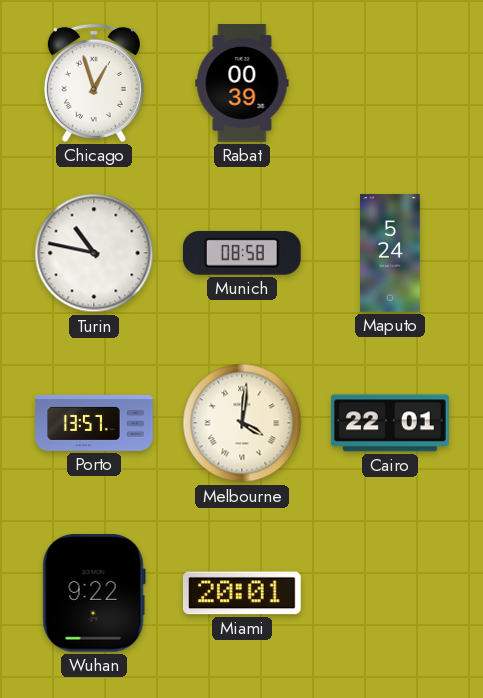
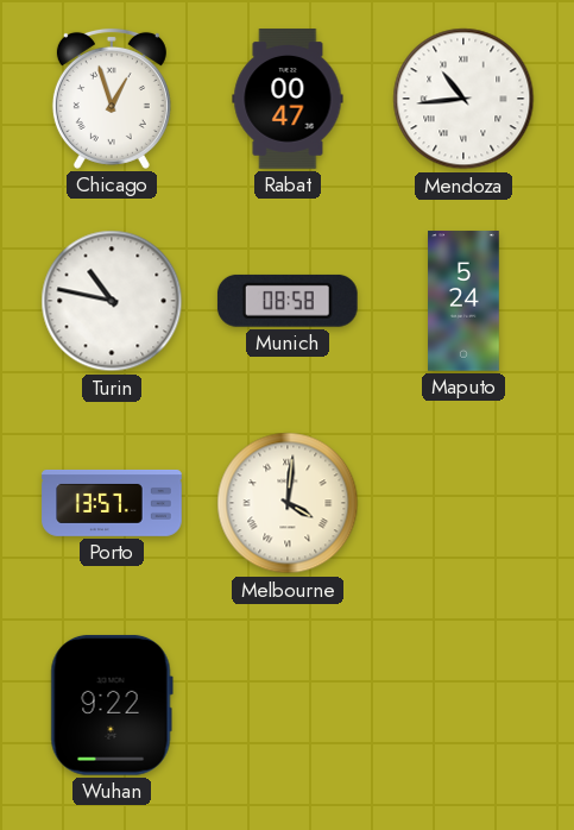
Rabat: 00:39 -> 00:47 (288, 99)
Mendoza: none -> 10:44 (463, 99)
Cairo: 22:01 -> none (390, 423)
Miami: 20:01 -> none (243, 593)
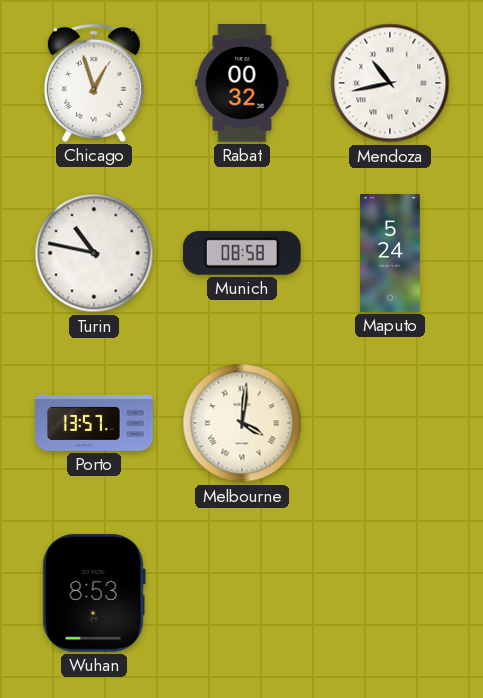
Rabat: 00:47 -> 00:32 (242, 83)
Mendoza: 10:44 -> 10:43 (390, 83)
Wuhan: 9:22 -> 8:53 (94, 593)
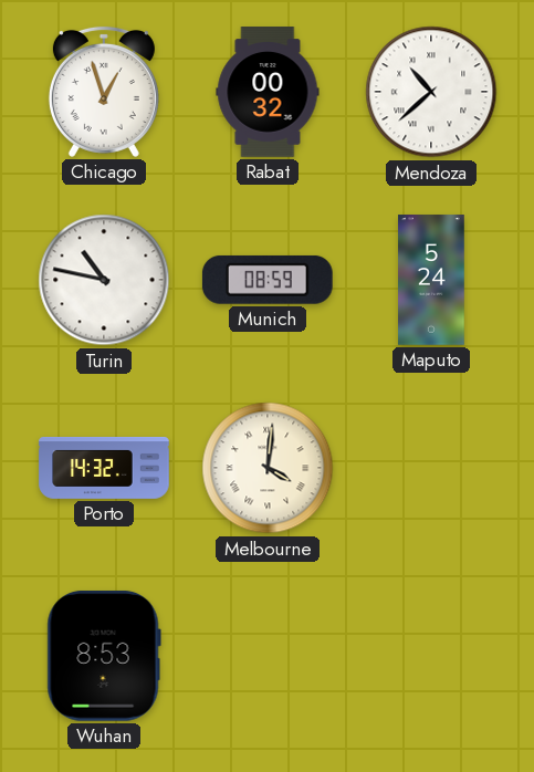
Mendoza: 10:43 -> 10:38 (431, 92)
Munich: 08:58 -> 08:59 (268, 280)
Porto: 13:57 -> 14:32 (104, 468)
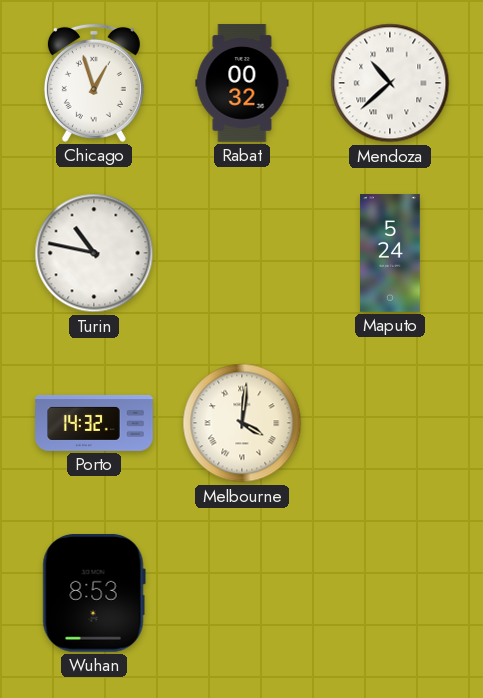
Munich: 08:59 -> none (268, 280)
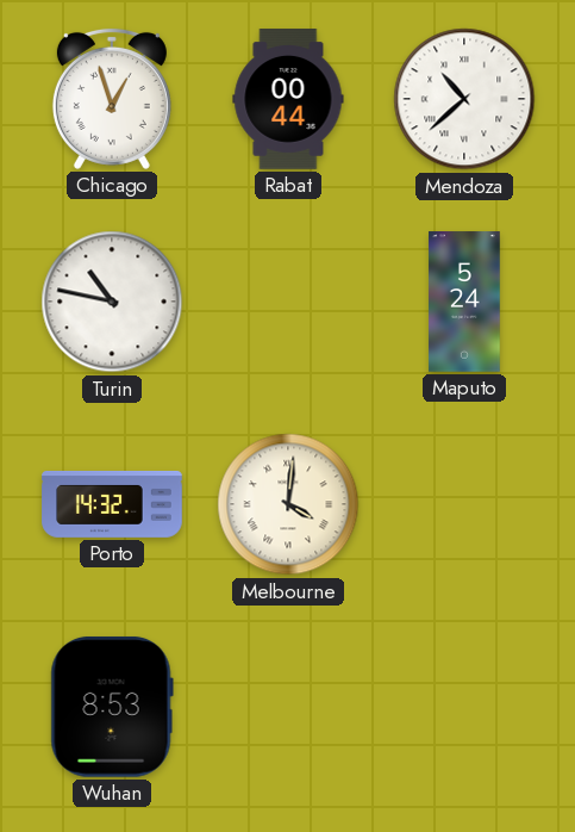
Rabat: 00:32 -> 00:44 (288, 99)
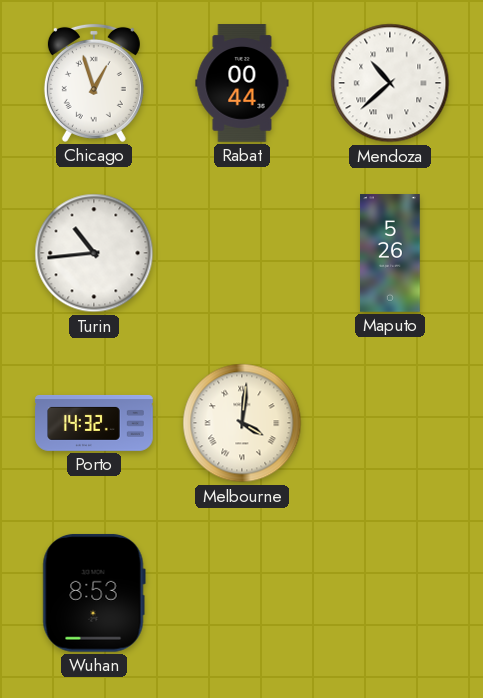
Turin: 10:47 -> 10:44 (94, 253)
Maputo: 5:24 -> 5:26 (390, 253)
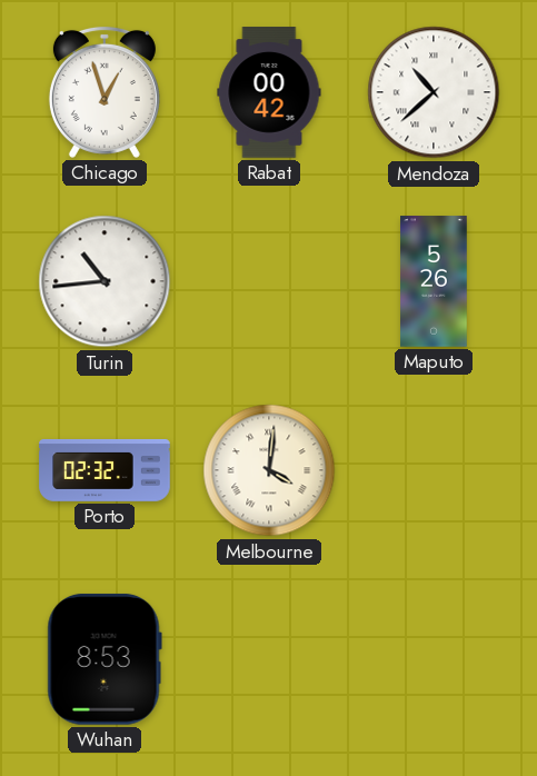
Rabat: 00:44 -> 00:42 (269, 92)
Porto: 14:32 -> 02:32 (105, 470)
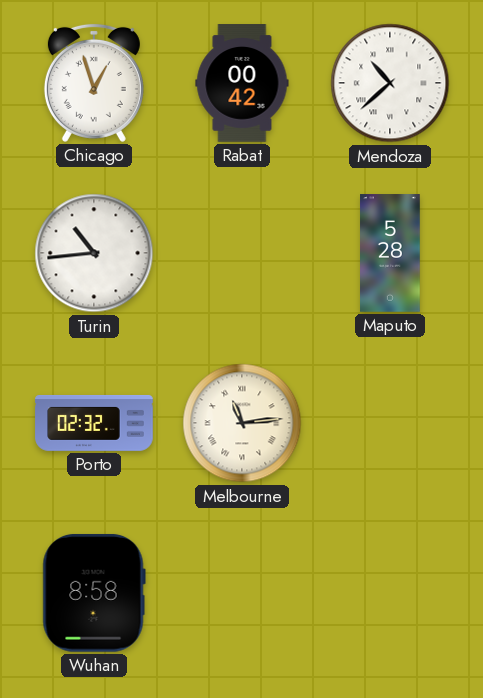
Maputo: 5:26 -> 5:28 (390, 253)
Melbourne: 4:01 -> 11:14 (242, 423)
Wuhan: 8:53 -> 8:58 (94, 593)
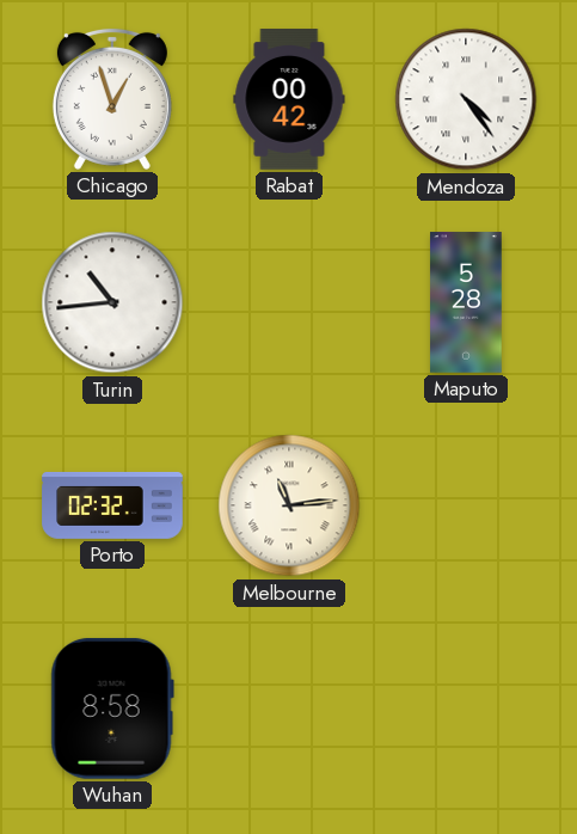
Mendoza: 10:38 -> 4:24 (466, 99)
